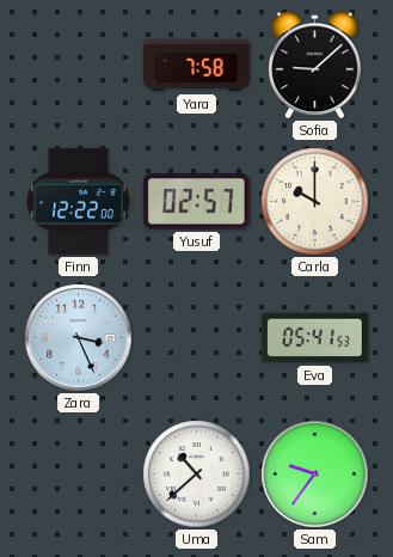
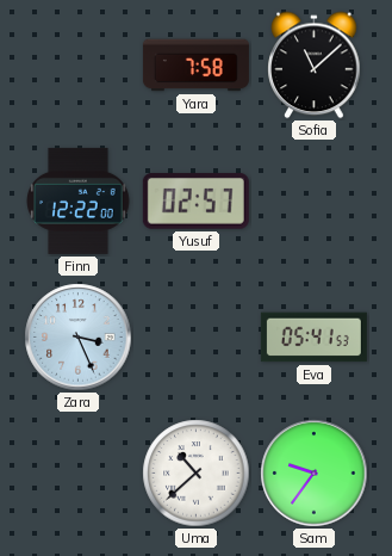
Sofia: 9:08 -> 11:08 (315, 66)
Carla: 10:00 -> none (315, 202)
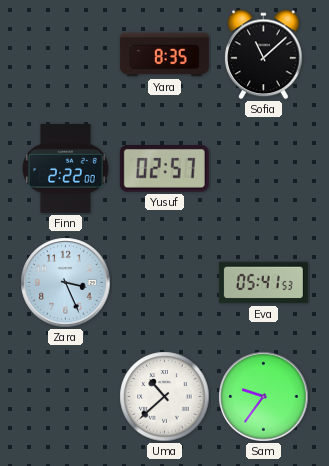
Yara: 7:58 -> 8:35 (164, 55)
Finn: 12:22 -> 2:22 (66, 168)
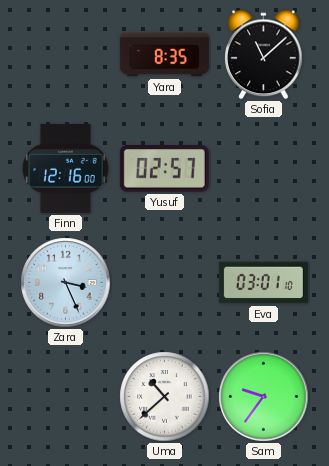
Finn: 2:22 -> 12:16 (66, 168)
Eva: 05:41 -> 03:01 (263, 283)
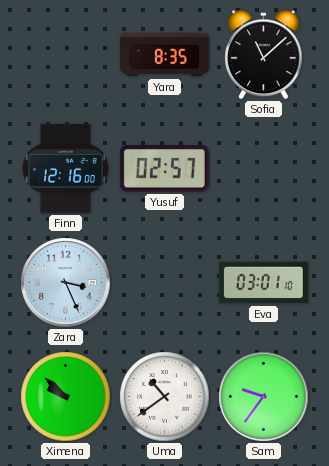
Ximena: none -> 9:52 (66, 397)
Uma: 10:38 -> 10:39 (165, 397)
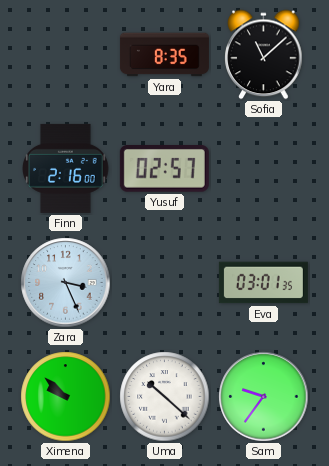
Finn: 12:16 -> 2:16 (66, 168)
Eva: 03:01:10 -> 03:01:35 (263, 283)
Uma: 10:39 -> 10:22 (165, 397)
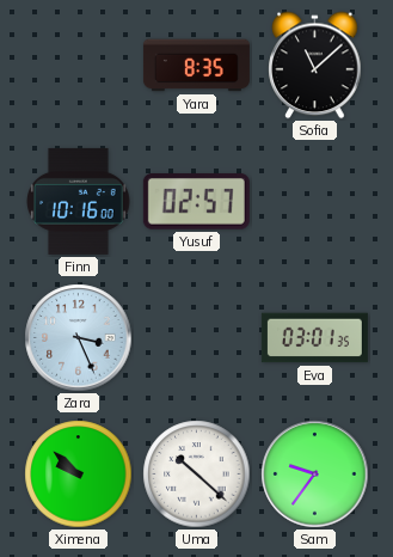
Finn: 2:16 -> 10:16 (79, 201)
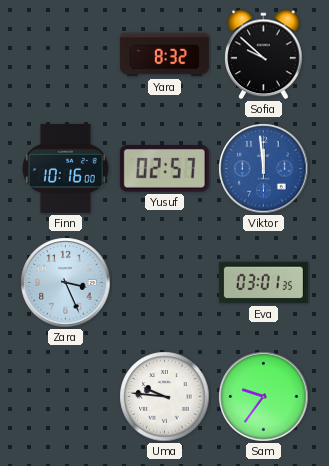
Yara: 8:35 -> 8:32 (164, 55)
Sofia: 11:08 -> 9:52 (264, 55)
Viktor: none -> 11:59 (264, 169)
Ximena: 9:52 -> none (79, 475)
Uma: 10:22 -> 9:46 (165, 397)
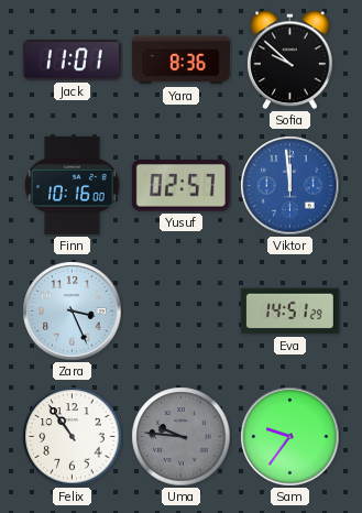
Jack: none -> 11:01 (72, 61)
Yara: 8:32 -> 8:36 (180, 61)
Eva: 03:01 -> 14:51 (289, 312)
Felix: none -> 10:54 (73, 437)
Uma dial: white -> grey (182, 437)
